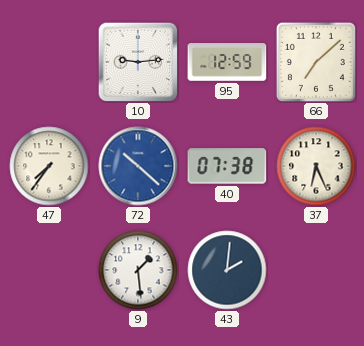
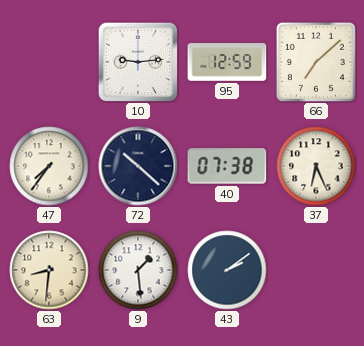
72 dial: blue -> navy (138, 166)
63: none -> 8:31 (49, 270)
43: 2:01 -> 2:09 (227, 270)
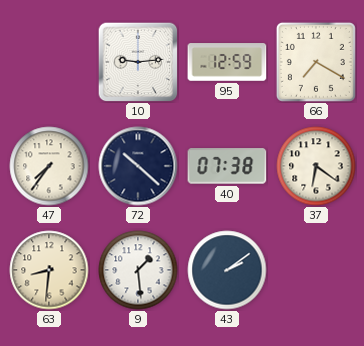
66: 7:08 -> 7:20 (316, 62)
37: 6:26 -> 6:21 (316, 166)
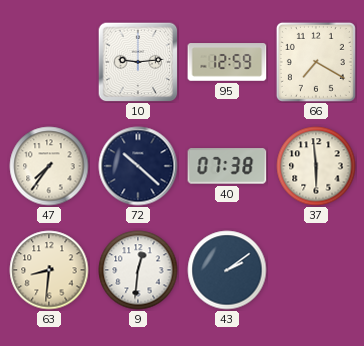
37: 6:21 -> 5:59 (316, 166)
9: 1:29 -> 12:31 (138, 270)
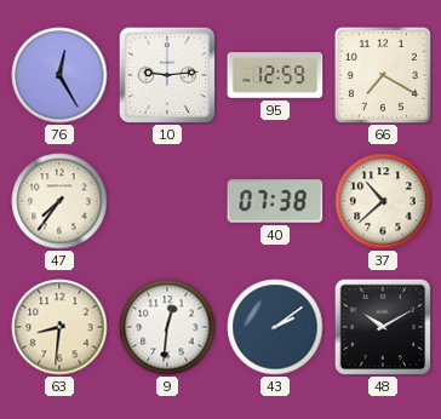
76: none -> 12:25 (59, 75)
72: 10:22 -> none (138, 166)
37: 5:59 -> 10:38 (383, 201)
48: none -> 10:10 (383, 327)
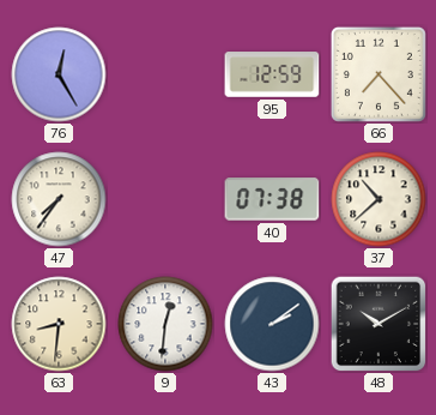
10: 9:14 -> none (167, 75)
66: 7:20 -> 7:23 (379, 74)
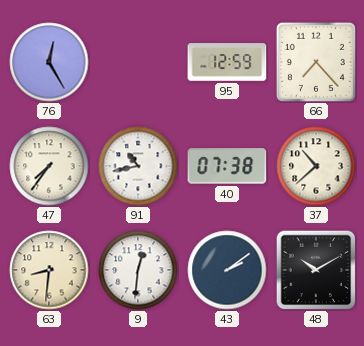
91: none -> 10:43 (138, 166)
